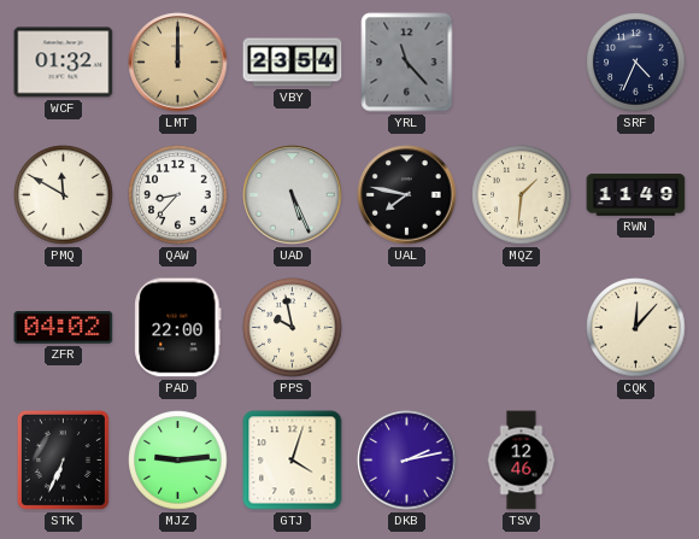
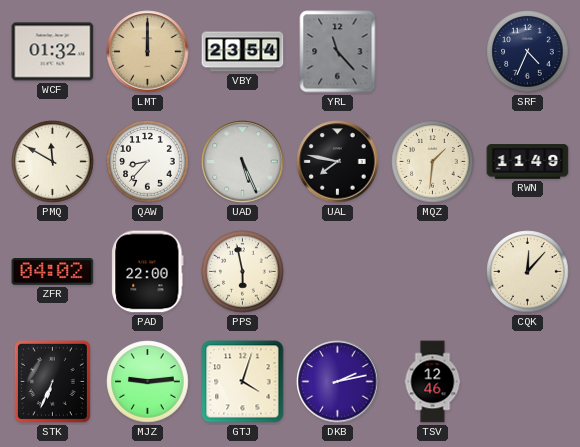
PPS: 9:58 -> 5:58 (243, 272)
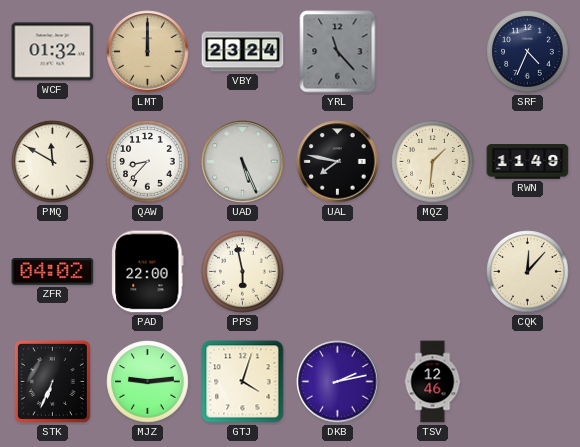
VBY: 23:54 -> 23:24 (243, 52)
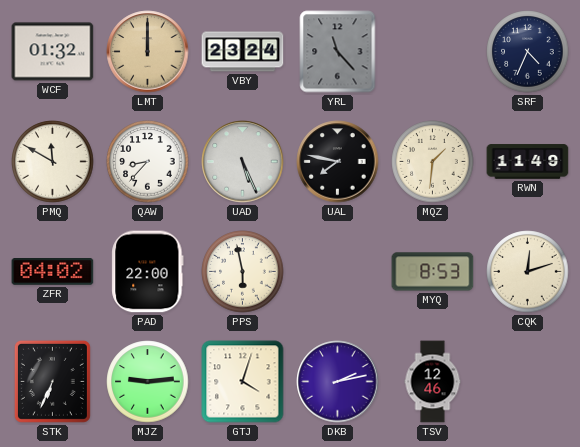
MYQ: none -> 8:53 (433, 272)
CQK: 12:07 -> 12:12 (528, 272)
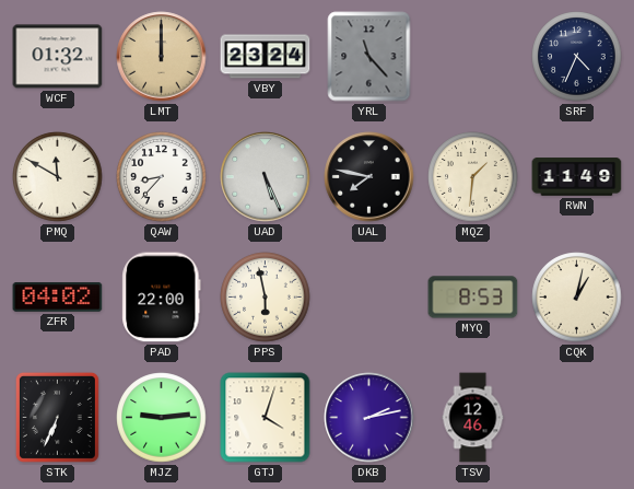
CQK: 12:12 -> 1:02 (577, 298)
